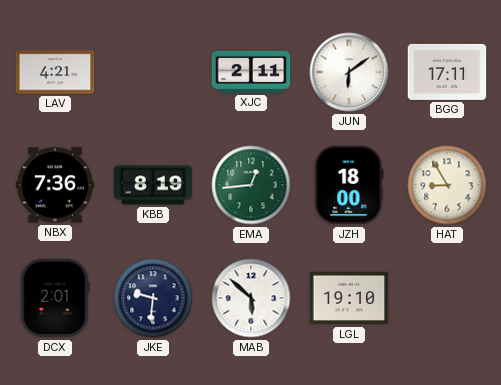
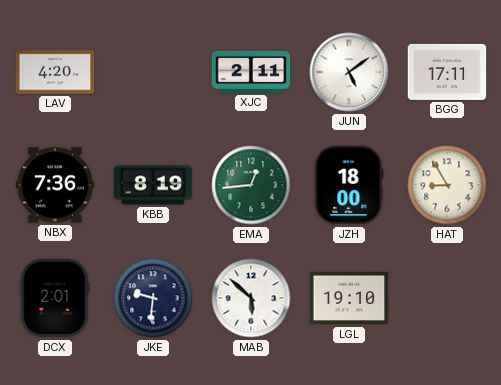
LAV: 4:21 -> 4:20 (55, 72)
JUN: 6:09 -> 5:09 (349, 72)
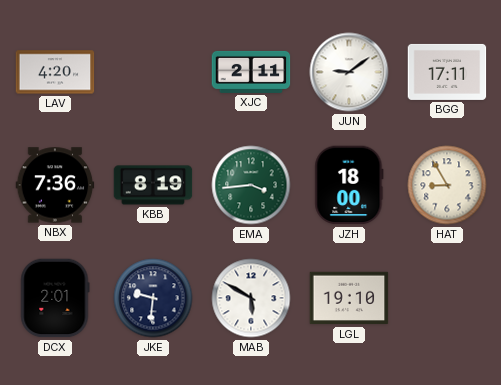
JUN: 5:09 -> 9:09 (349, 72)
EMA: 12:44 -> 3:44 (251, 185)
MAB: 5:52 -> 5:50 (251, 298)
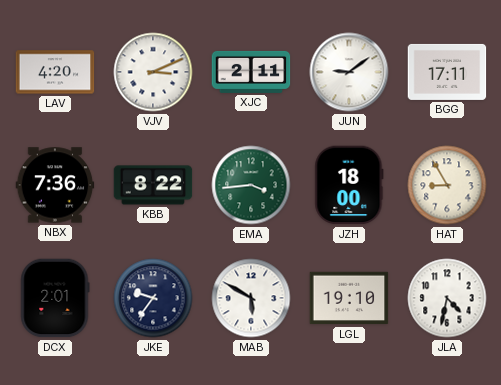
VJV: none -> 3:11 (153, 72)
KBB: 8:19 -> 8:22 (153, 185)
JKE: 9:31 -> 9:36 (153, 298)
JLA: none -> 4:32 (447, 298)
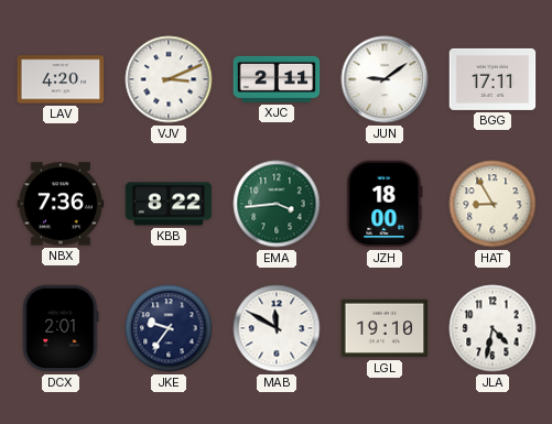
MAB: 5:50 -> 11:50 (277, 328)
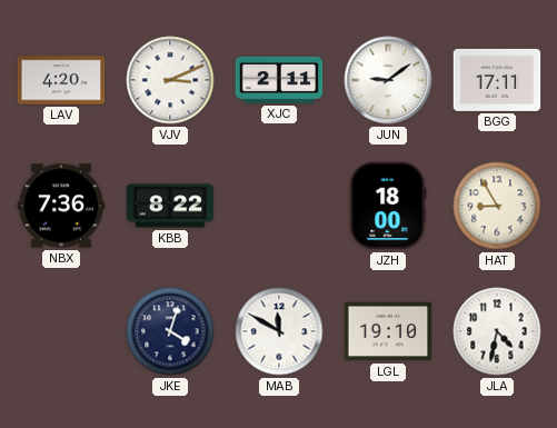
EMA: 3:44 -> none (277, 204)
DCX: 2:01 -> none (61, 328)
JKE: 9:36 -> 4:03 (170, 331)
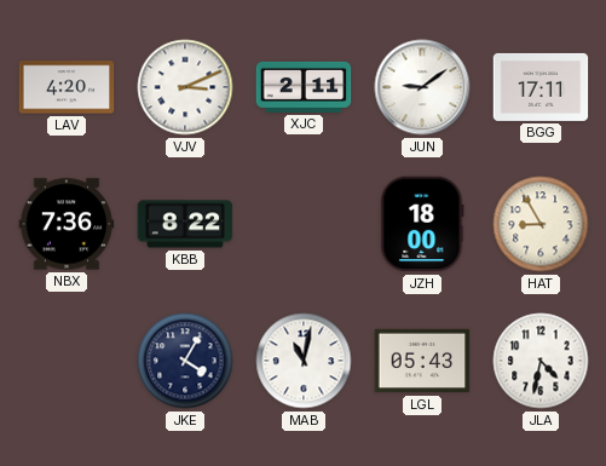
JKE: 4:03 -> 4:05 (185, 361)
MAB: 11:50 -> 11:02 (304, 361)
LGL: 19:10 -> 05:43 (422, 361)
